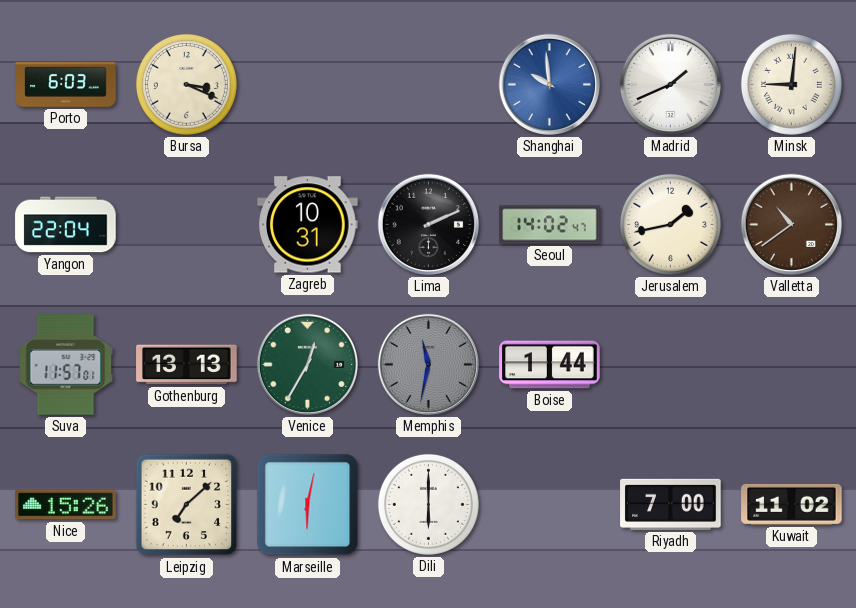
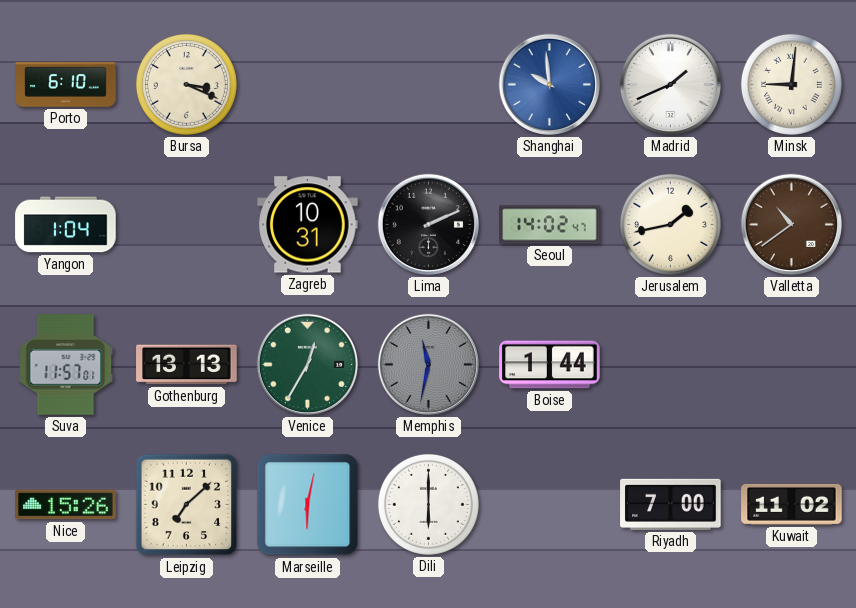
Porto: 6:03 -> 6:10 (66, 85)
Yangon: 22:04 -> 1:04 (66, 225)
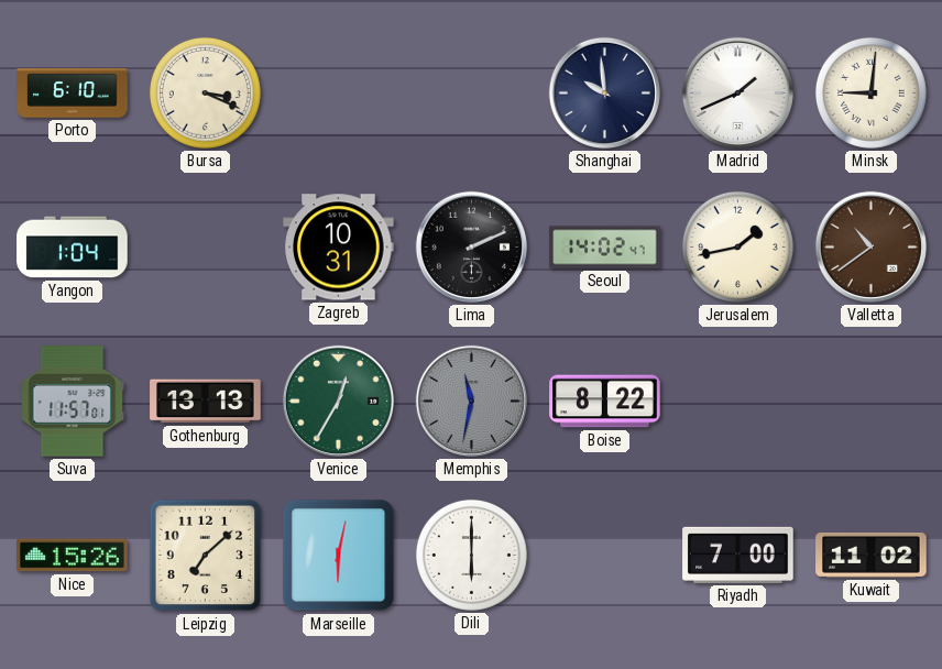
Shanghai dial: blue -> navy (604, 92)
Boise: 1:44 -> 8:22 (605, 402)
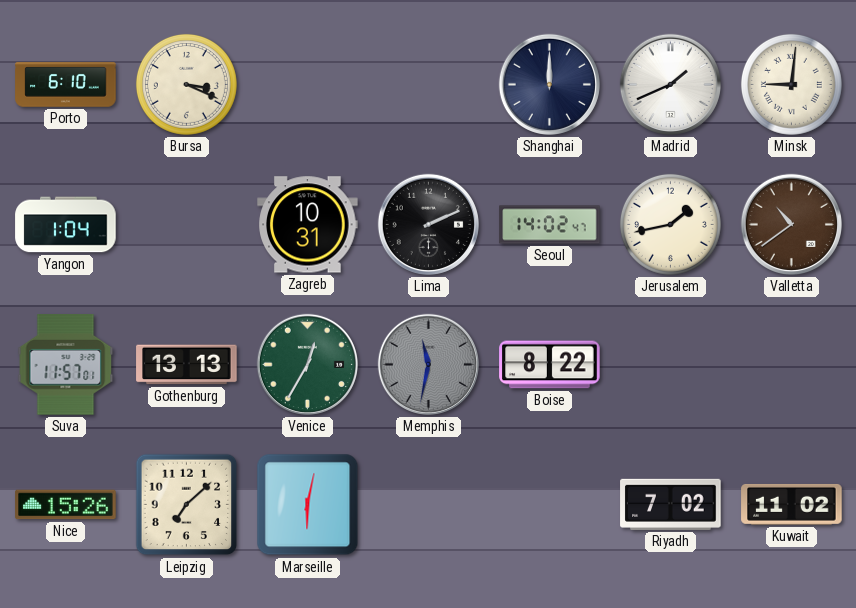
Shanghai: 9:59 -> 12:00 (549, 84)
Dili: 6:00 -> none (471, 555)
Riyadh: 7:00 -> 7:02 (671, 504)
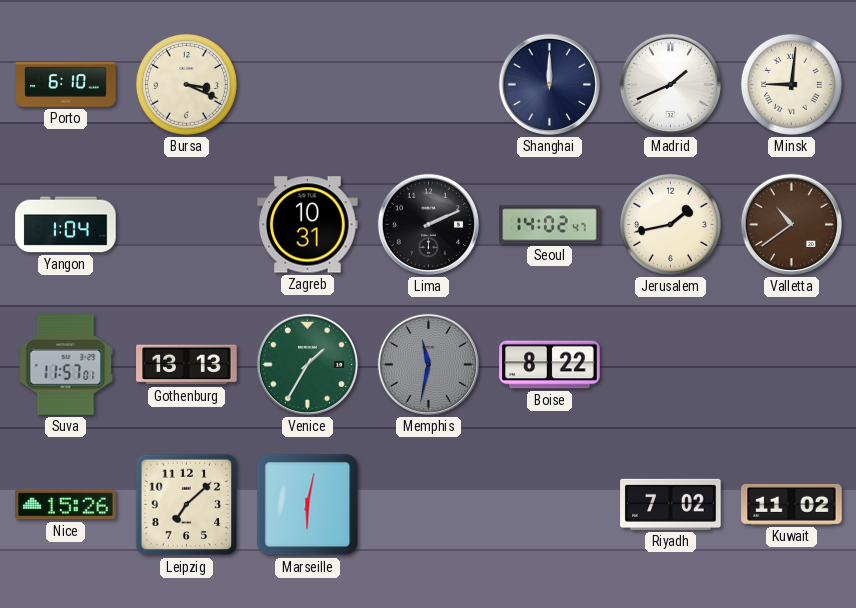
Venice: 12:35 -> 1:35 (307, 364)
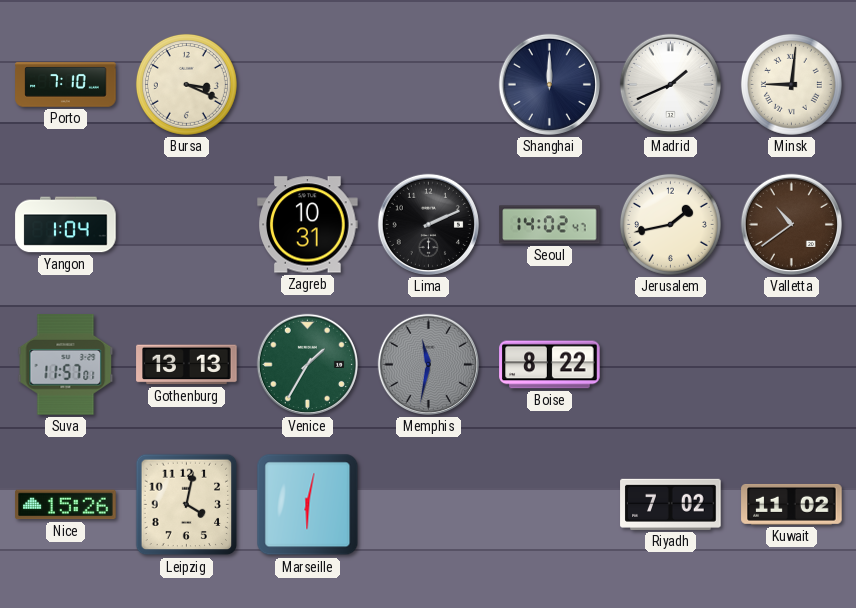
Porto: 6:10 -> 7:10 (66, 85)
Leipzig: 7:08 -> 4:02 (187, 505)
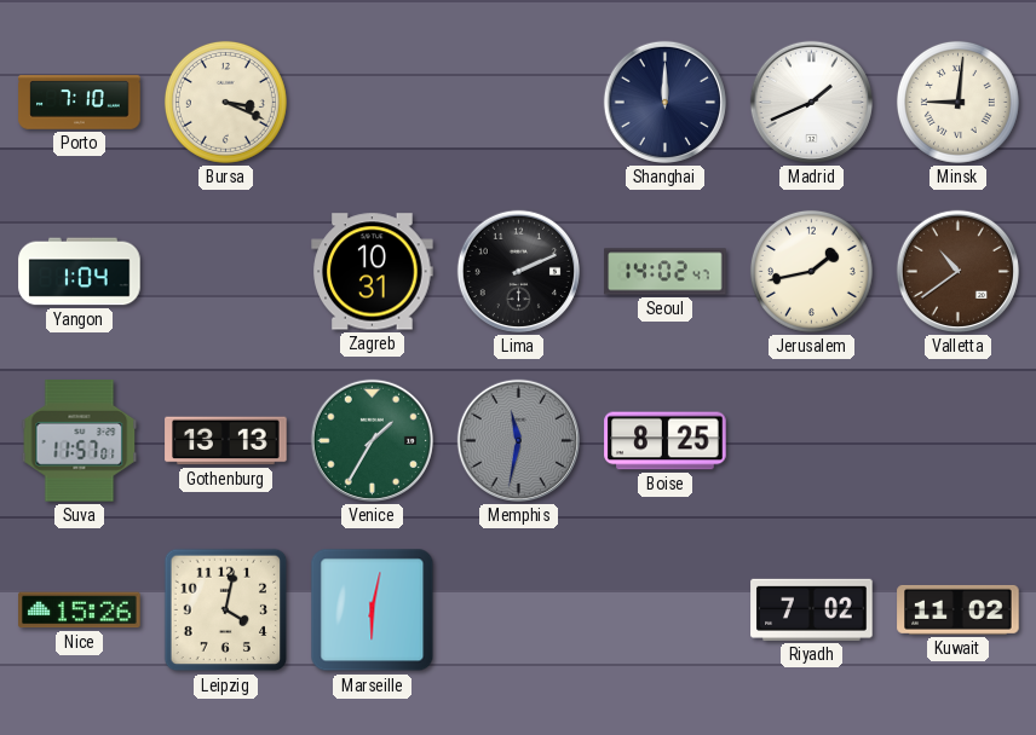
Boise: 8:22 -> 8:25 (666, 441)
